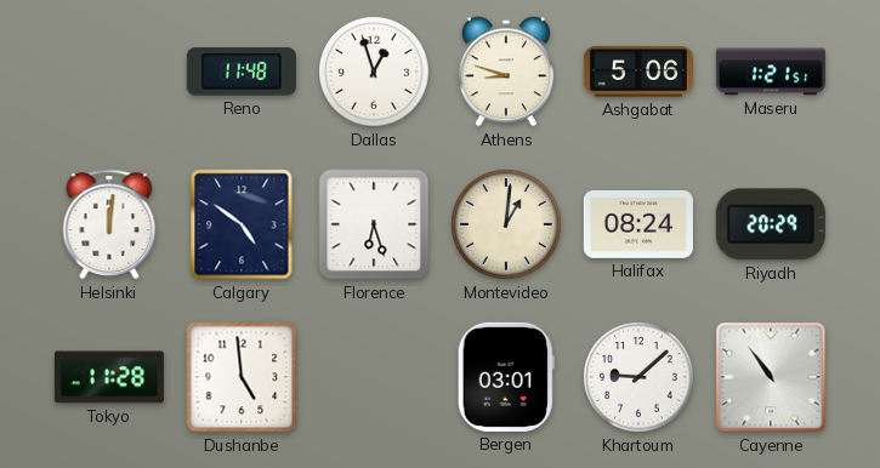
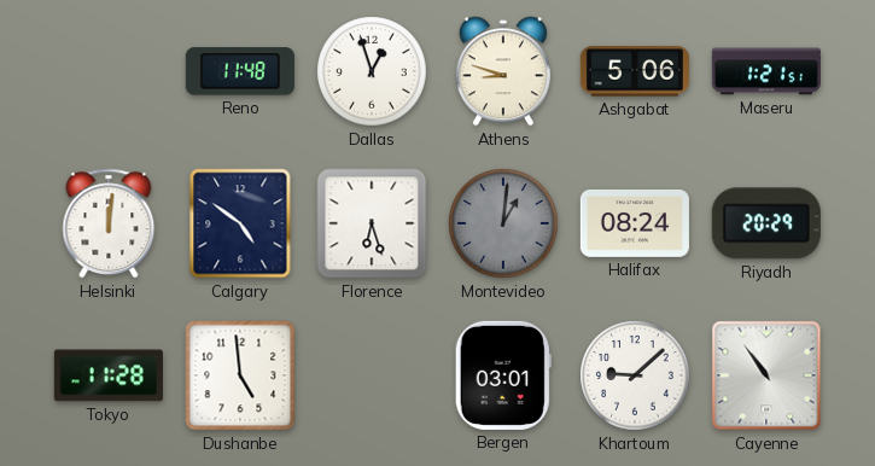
Montevideo dial: cream -> grey (503, 223)
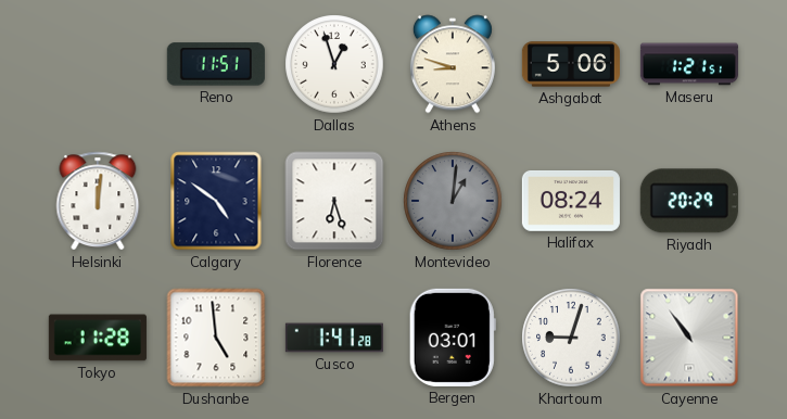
Reno: 11:48 -> 11:51 (216, 64)
Cusco: none -> 1:41 (334, 338)
Khartoum: 9:08 -> 9:03 (571, 338)
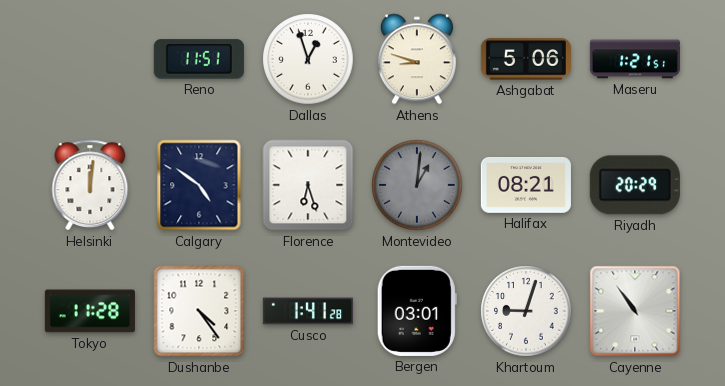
Halifax: 08:24 -> 08:21 (526, 186)
Dushanbe: 4:59 -> 4:24 (199, 311)
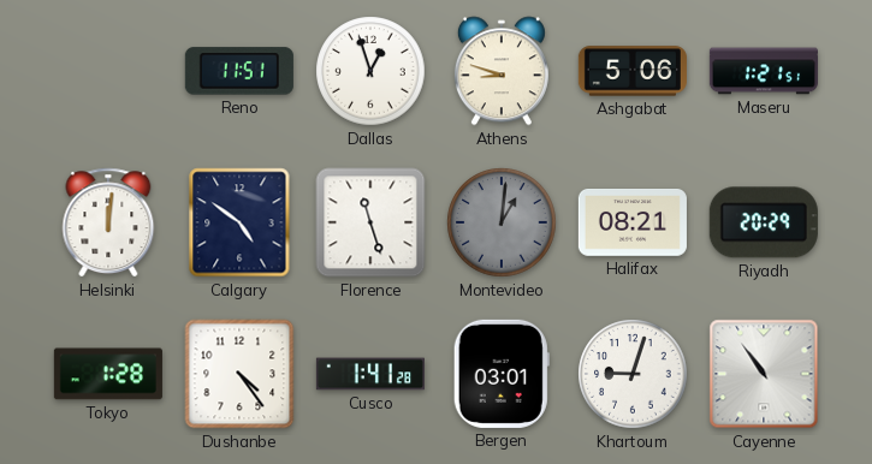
Florence: 6:27 -> 11:27 (370, 222)
Tokyo: 11:28 -> 1:28 (108, 374)
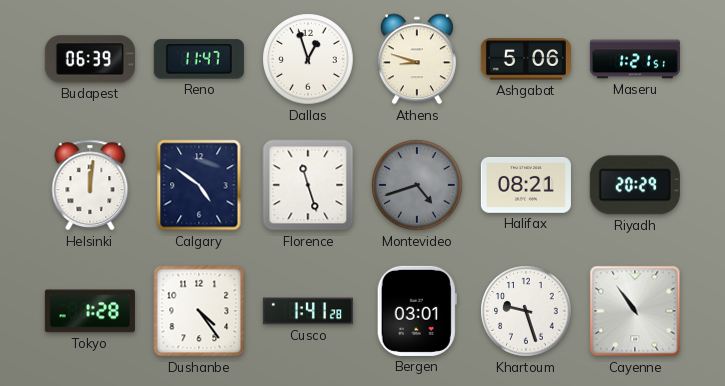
Budapest: none -> 06:39 (90, 59)
Reno: 11:51 -> 11:47 (199, 59)
Montevideo: 1:01 -> 4:42 (417, 185)
Khartoum: 9:03 -> 9:27 (526, 311)
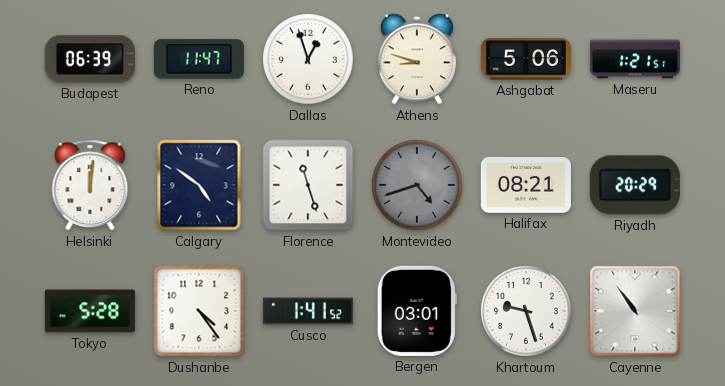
Tokyo: 1:28 -> 5:28 (90, 311)
Cusco: 1:41:28 -> 1:41:52 (308, 311)
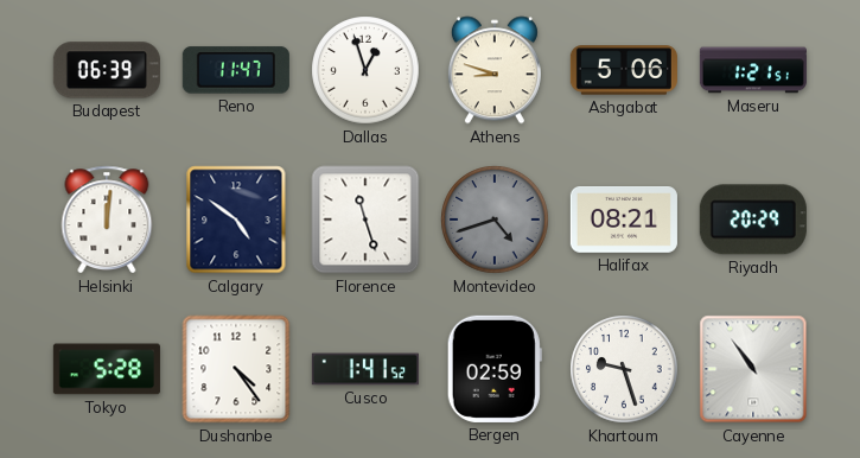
Bergen: 03:01 -> 02:59 (495, 369)
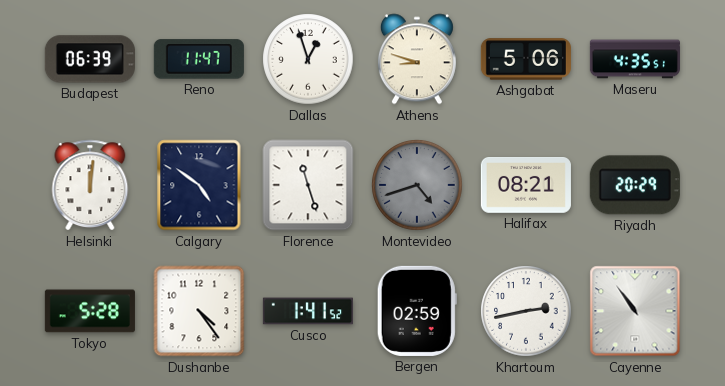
Maseru: 1:21 -> 4:35 (635, 59)
Khartoum: 9:27 -> 2:43 (526, 311)
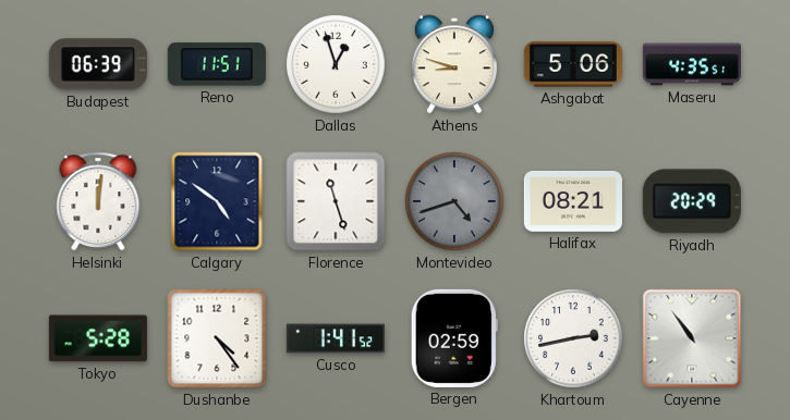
Reno: 11:47 -> 11:51 (217, 64)
